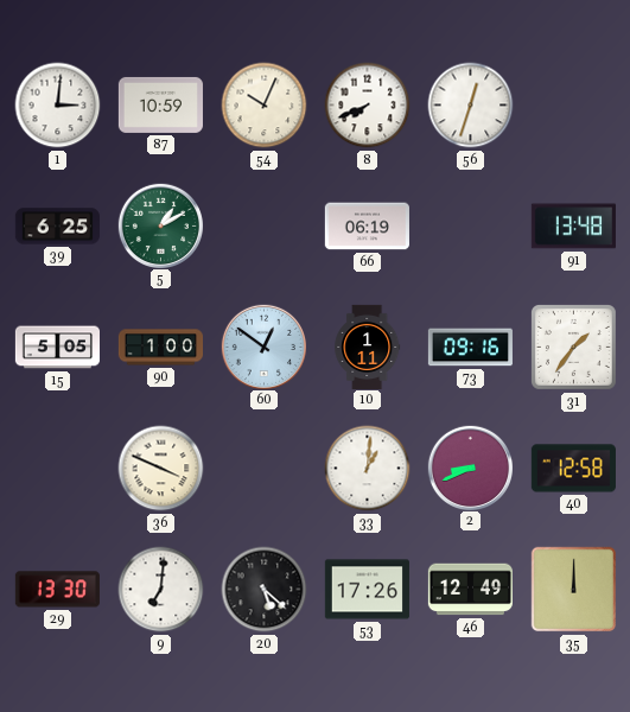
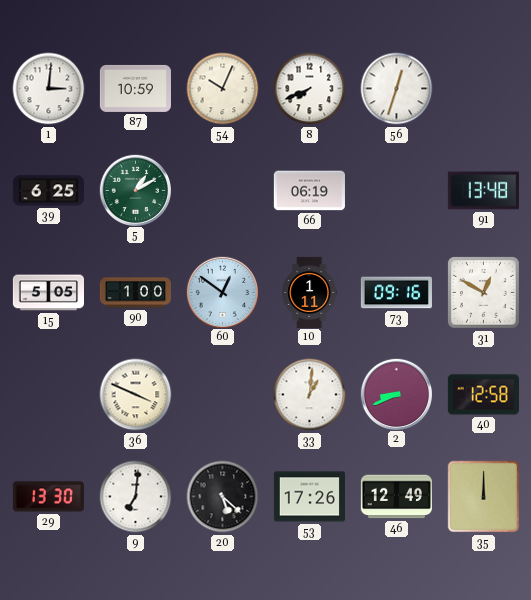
31: 1:36 -> 12:50 (483, 292)
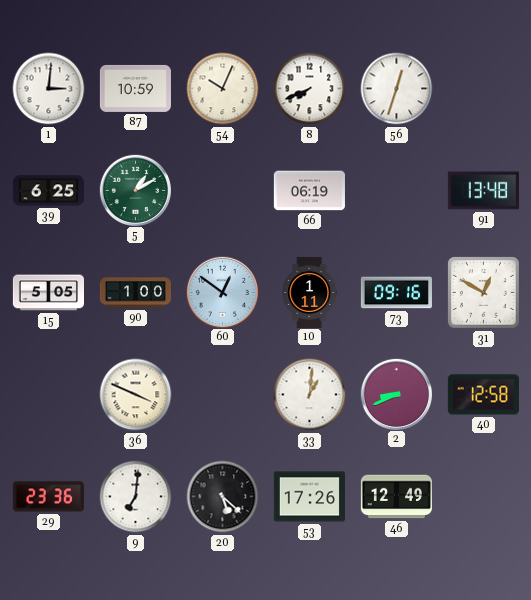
29: 13:30 -> 23:36 (48, 497)
35: 12:00 -> none (484, 497)
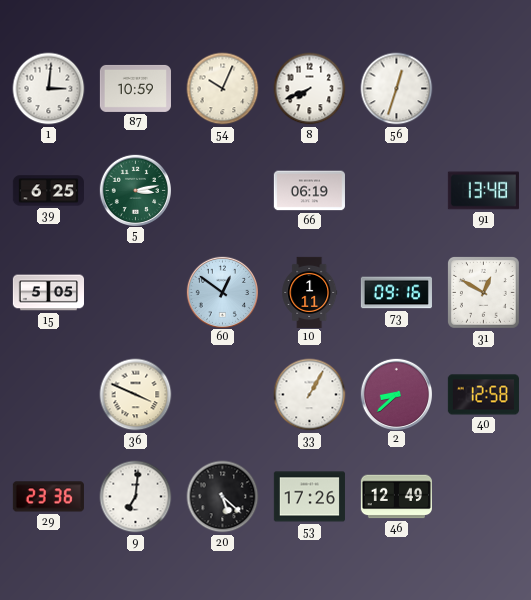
5: 1:10 -> 3:13 (135, 190)
90: 1:00 -> none (135, 293)
33: 1:01 -> 1:05 (310, 395)
2: 8:41 -> 8:38 (396, 394)
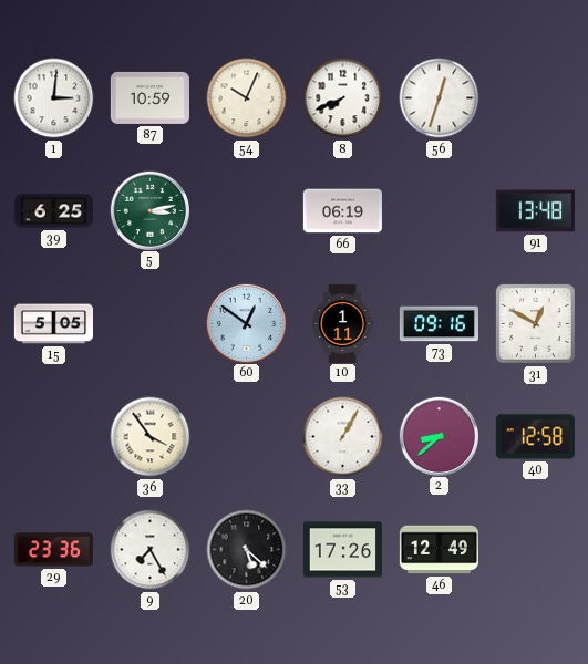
36: 3:49 -> 3:54 (151, 437)
9: 7:01 -> 7:25 (151, 550)
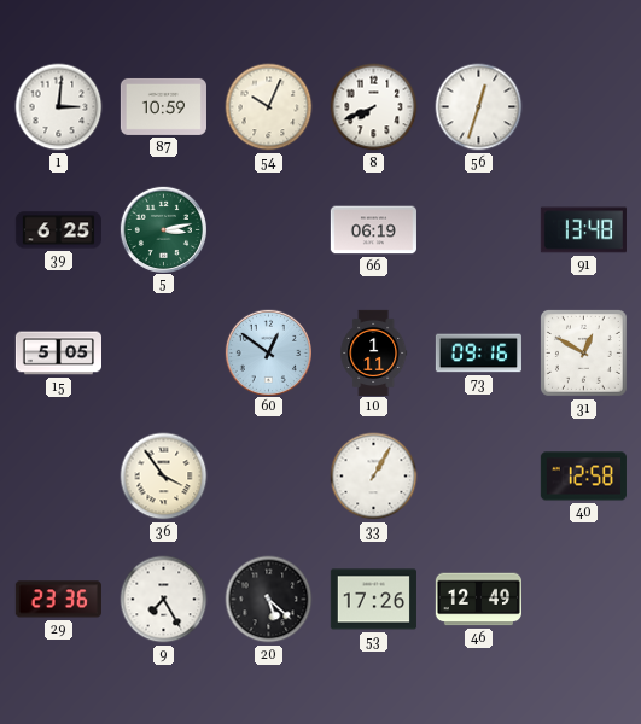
2: 8:38 -> none (439, 436)
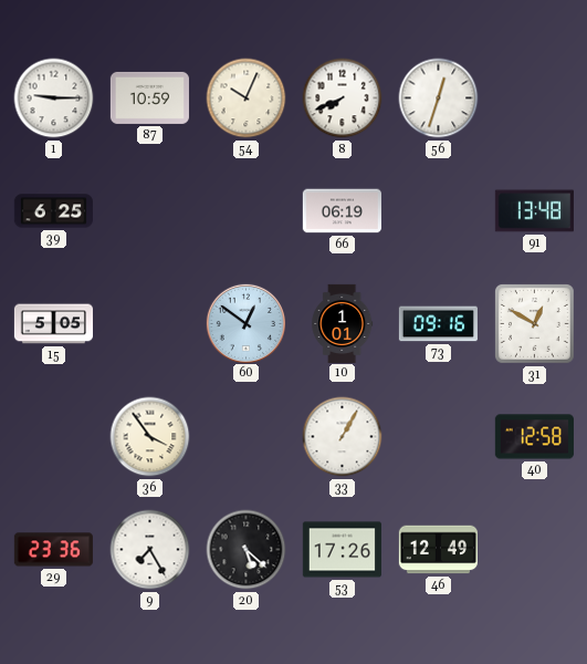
1: 3:01 -> 9:15 (54, 98)
5: 3:13 -> none (163, 229)
10: 1:11 -> 1:01 (343, 323)
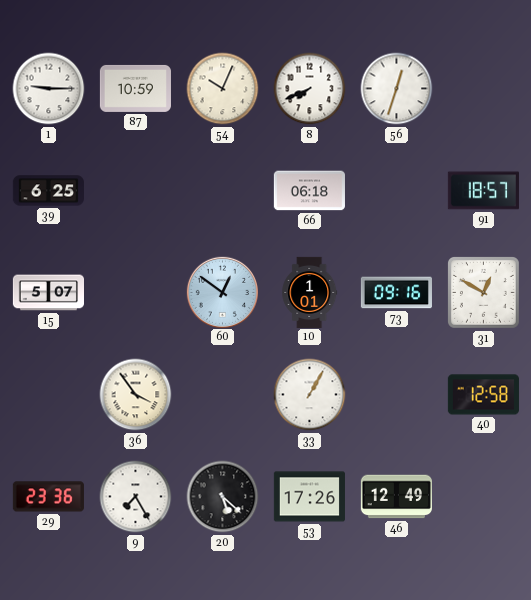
66: 06:19 -> 06:18 (309, 191)
91: 13:48 -> 18:57 (483, 191)
15: 5:05 -> 5:07 (48, 293)
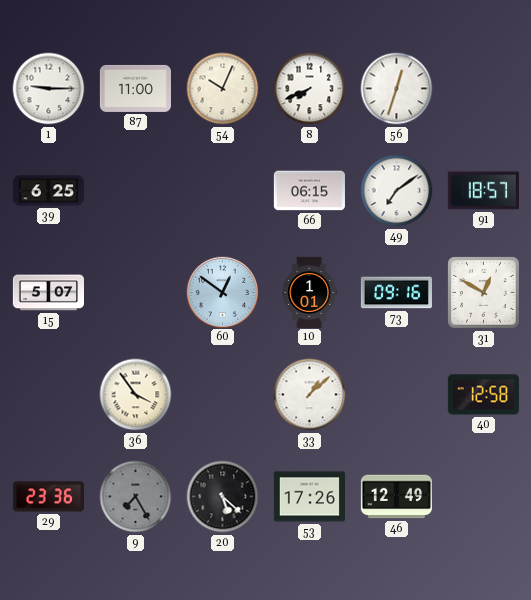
87: 10:59 -> 11:00 (135, 88)
66: 06:18 -> 06:15 (309, 191)
49: none -> 7:09 (397, 191)
33: 1:05 -> 1:08 (310, 395)
9 dial: white -> grey (136, 497)
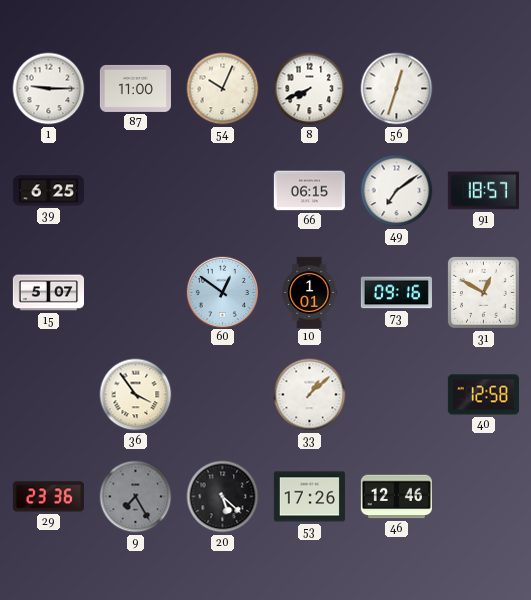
46: 12:49 -> 12:46 (396, 497)
